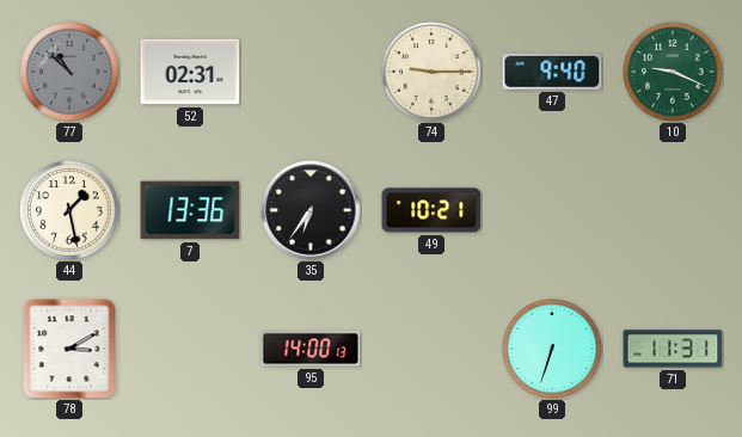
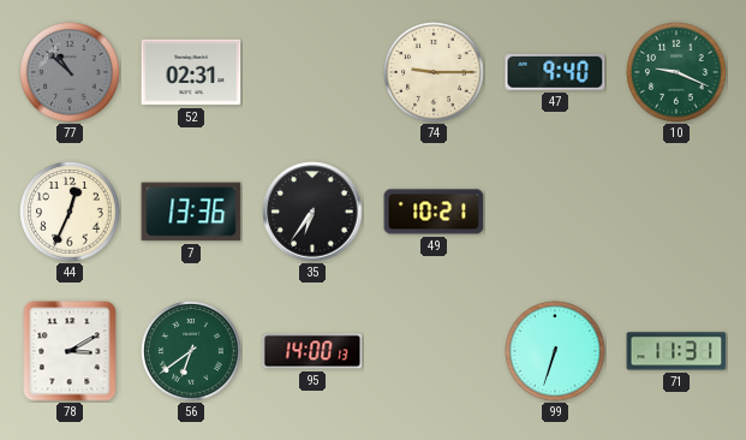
44: 1:28 -> 12:34 (70, 212)
56: none -> 6:39 (191, 351)
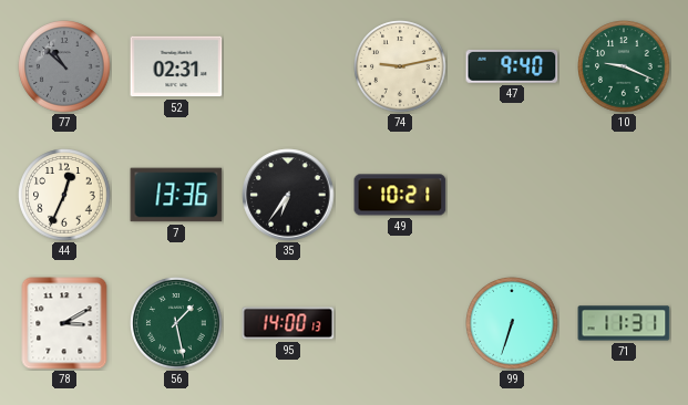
74: 9:15 -> 9:13 (400, 66)
56: 6:39 -> 1:28 (176, 323)
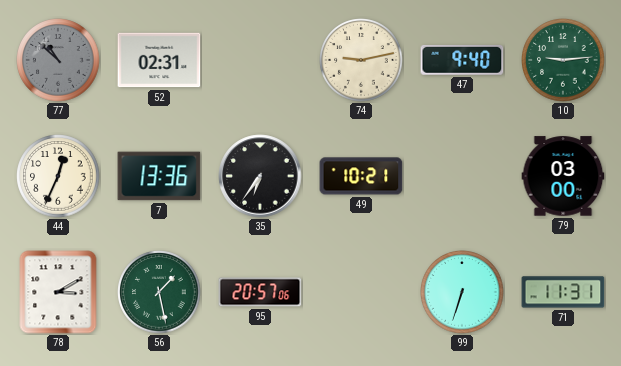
10: 9:19 -> 9:14 (563, 60)
79: none -> 03:00 (563, 176)
95: 14:00 -> 20:57 (260, 292)
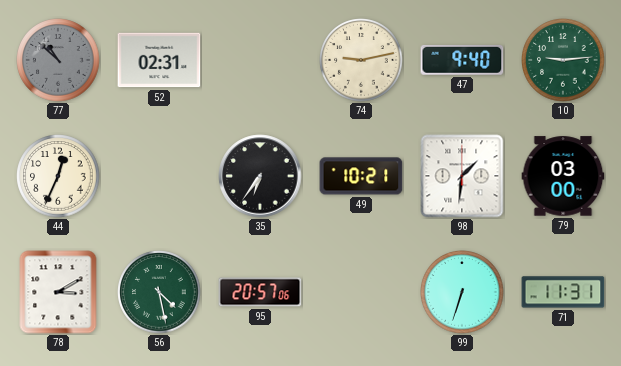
7: 13:36 -> none (159, 176)
98: none -> 1:31 (462, 176)
56: 1:28 -> 4:28 (159, 292)
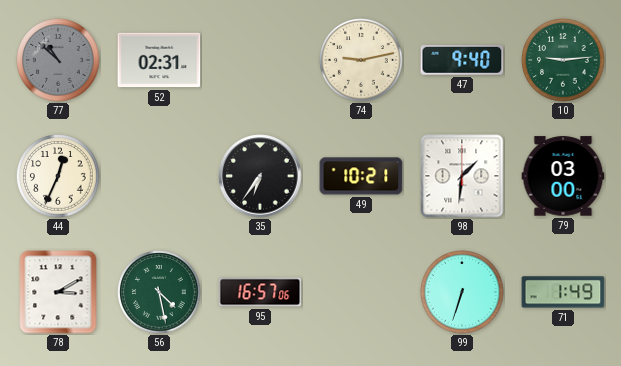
95: 20:57 -> 16:57 (260, 292)
71: 11:31 -> 1:49 (563, 292)
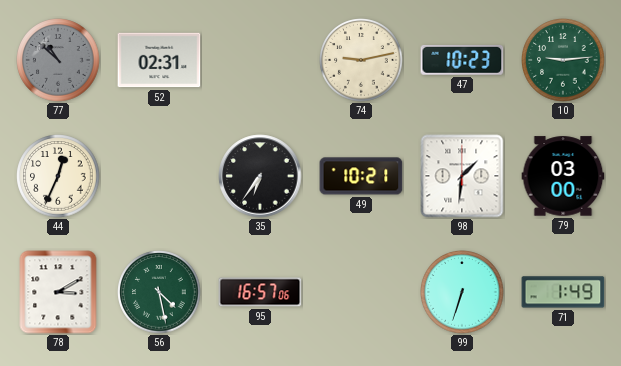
47: 9:40 -> 10:23 (462, 60)
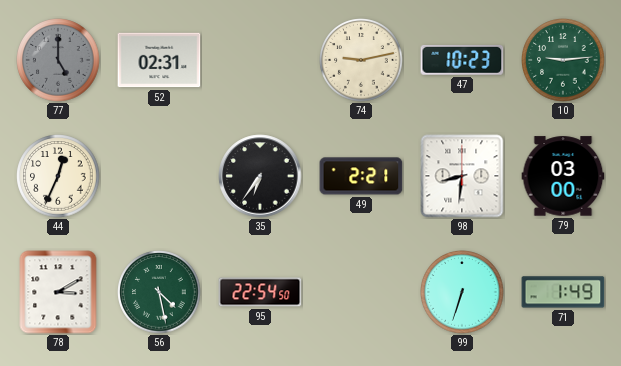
77: 10:52 -> 5:00 (58, 60)
49: 10:21 -> 2:21 (361, 176)
98: 1:31 -> 8:31 (462, 176)
95: 16:57 -> 22:54 (260, 292)
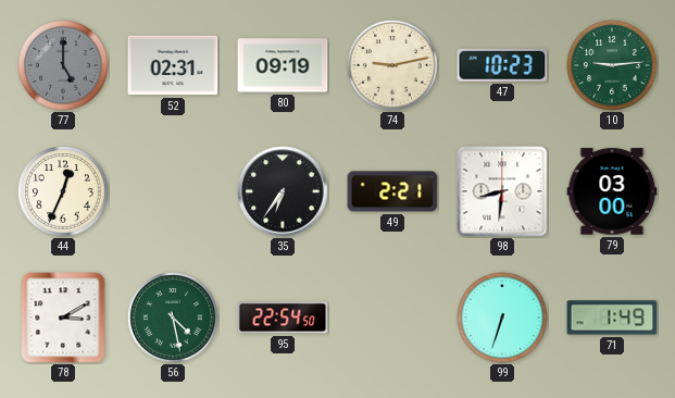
80: none -> 09:19 (283, 65)
